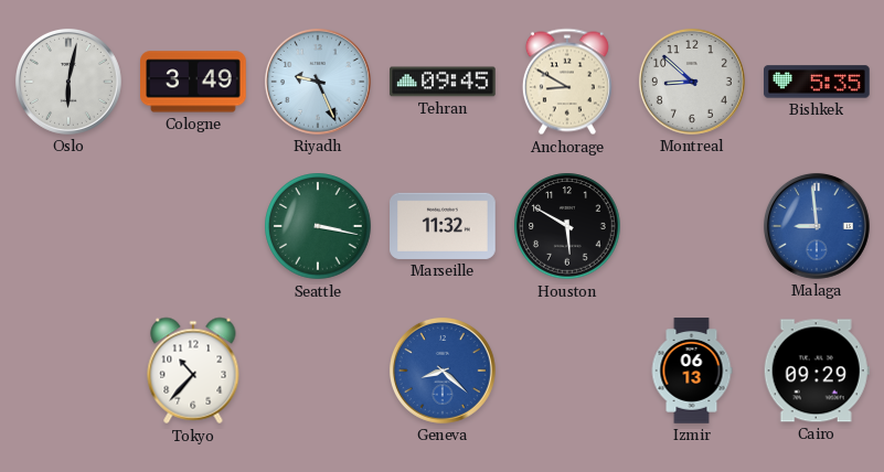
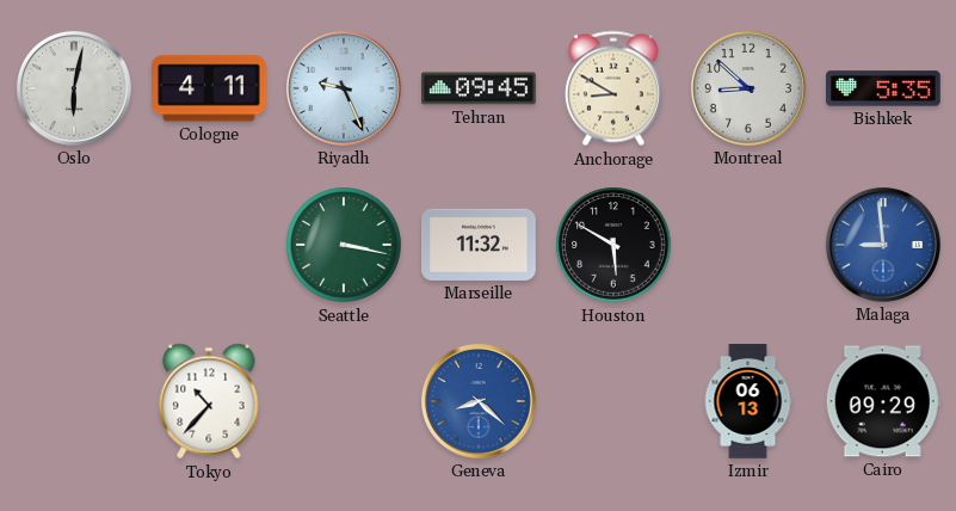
Cologne: 3:49 -> 4:11 (210, 88)
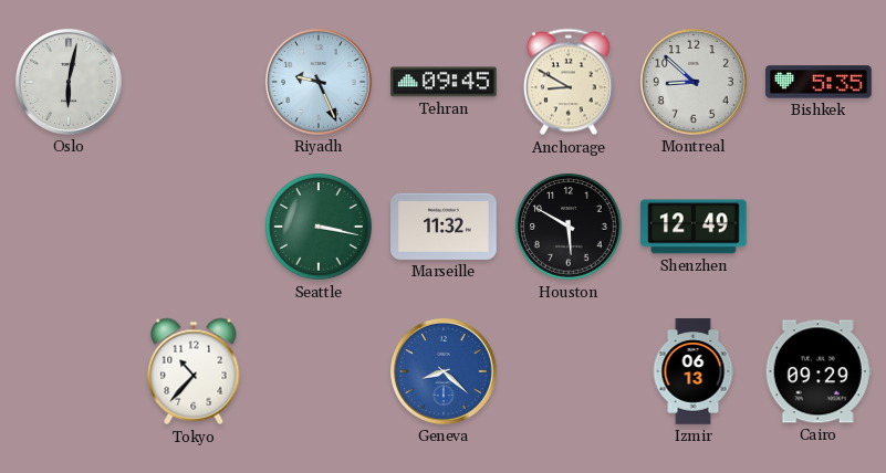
Cologne: 4:11 -> none (210, 88)
Shenzhen: none -> 12:49 (695, 227)
Malaga: 8:59 -> none (883, 245)
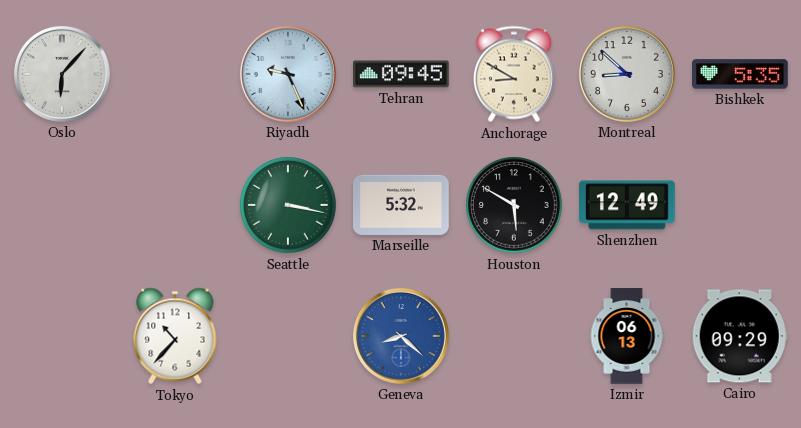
Oslo: 6:02 -> 6:07 (62, 74)
Marseille: 11:32 -> 5:32 (401, 205)
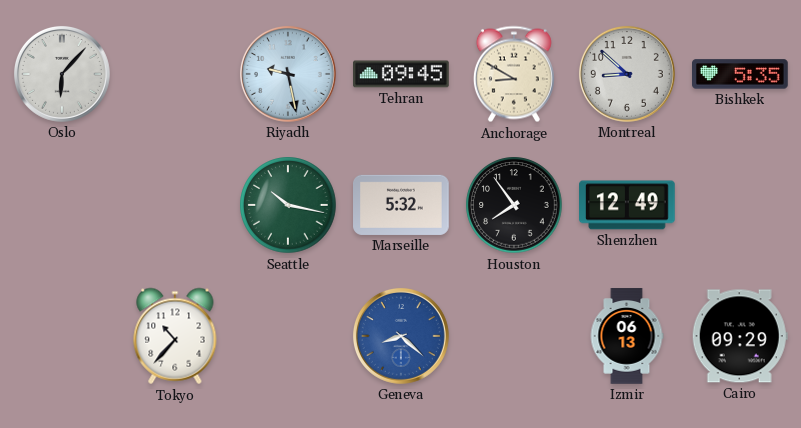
Riyadh: 9:26 -> 9:28 (288, 74)
Seattle: 3:17 -> 10:17 (288, 205)
Houston: 5:50 -> 7:54 (514, 205)
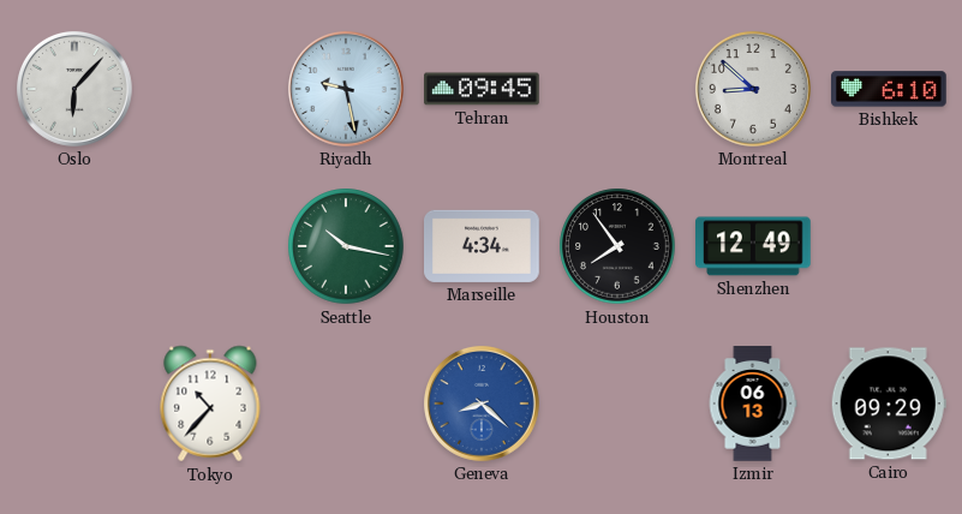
Anchorage: 8:50 -> none (514, 74)
Bishkek: 5:35 -> 6:10 (890, 89)
Marseille: 5:32 -> 4:34 (482, 246)
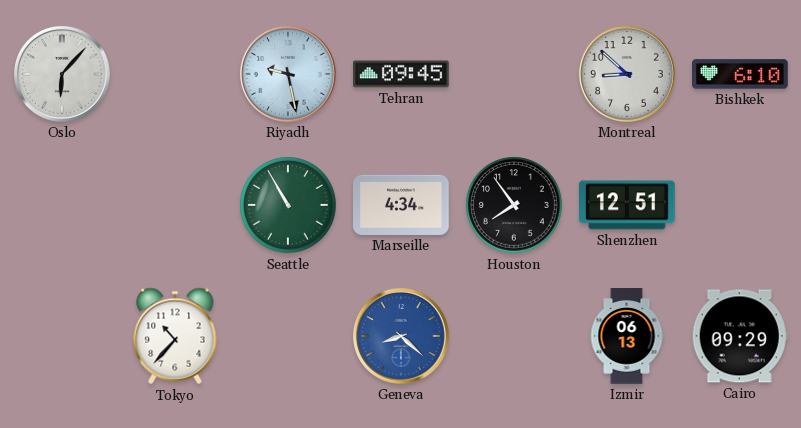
Seattle: 10:17 -> 10:55 (288, 205)
Shenzhen: 12:49 -> 12:51 (628, 205)
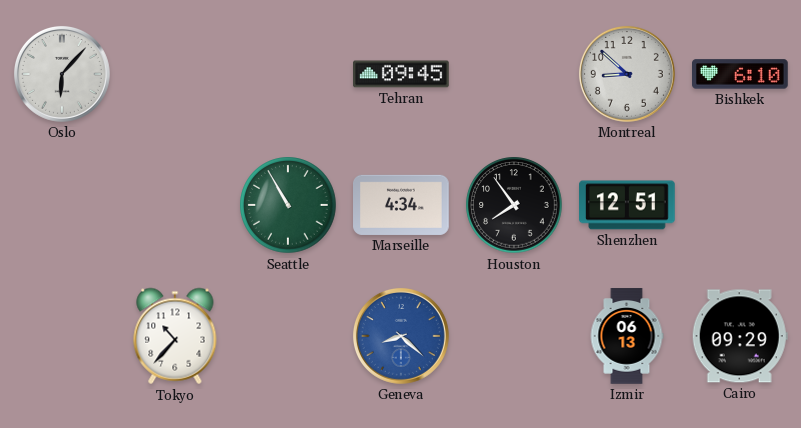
Riyadh: 9:28 -> none (288, 74)
